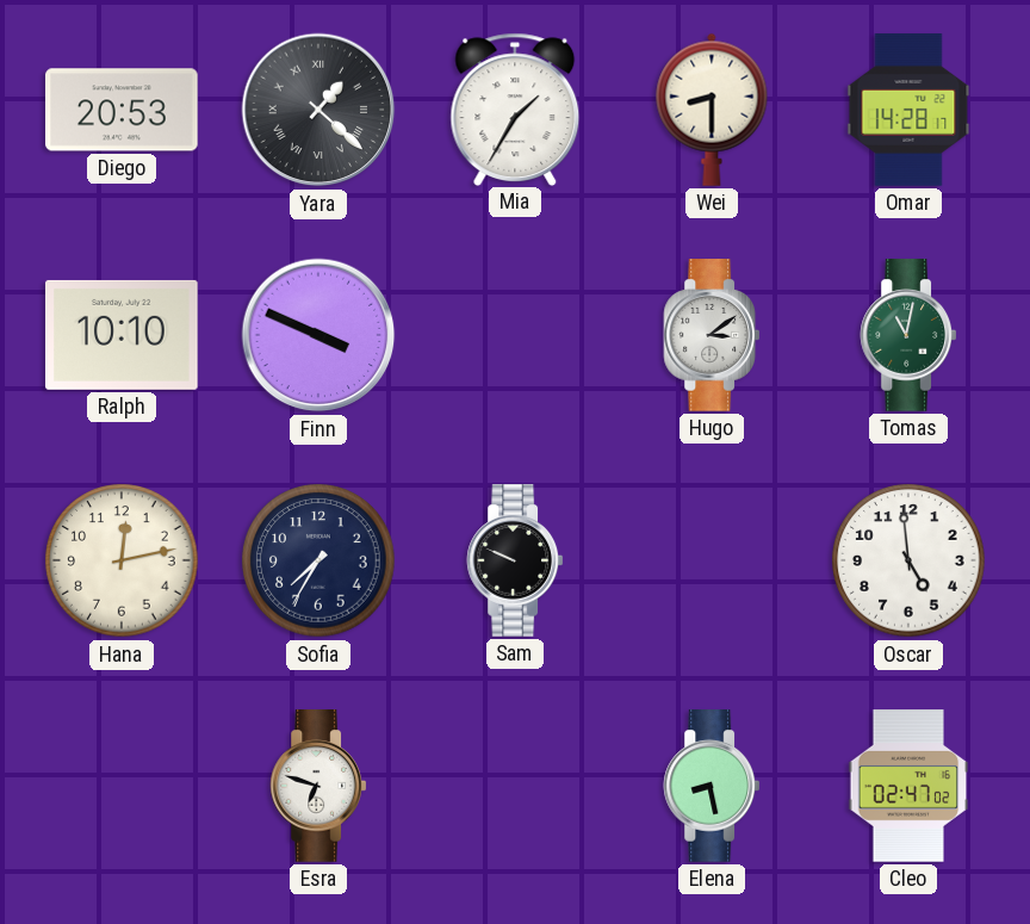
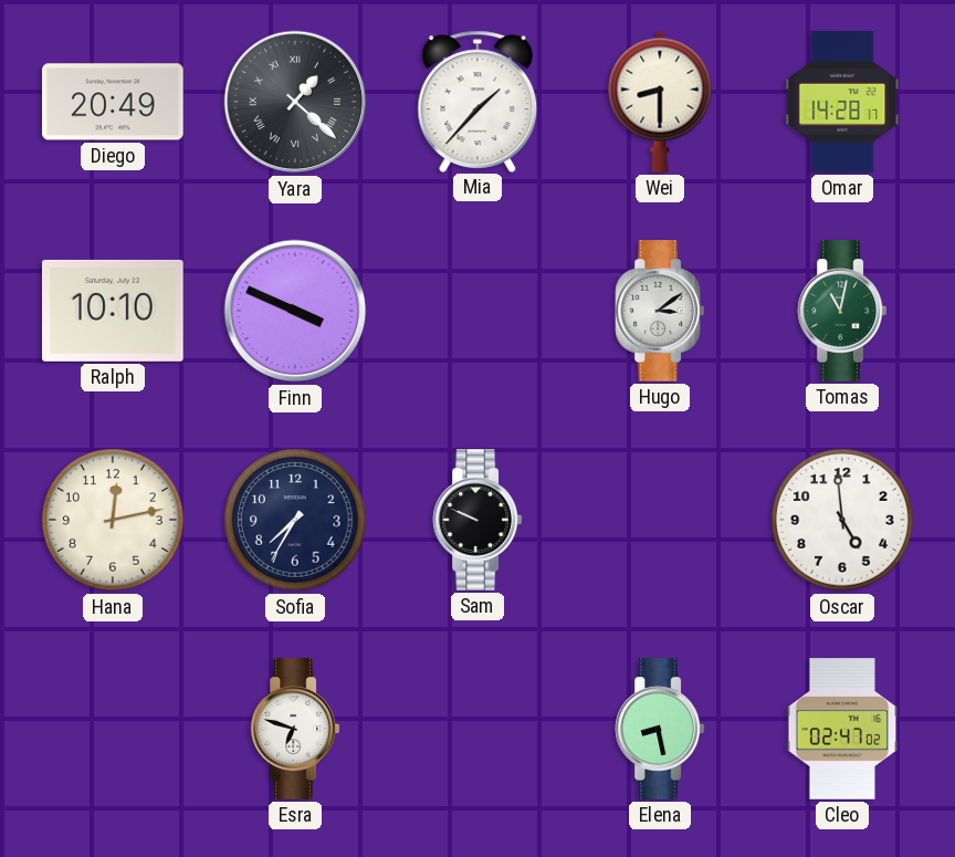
Diego: 20:53 -> 20:49 (113, 102)
Mia: 1:35 -> 1:37 (478, 101)
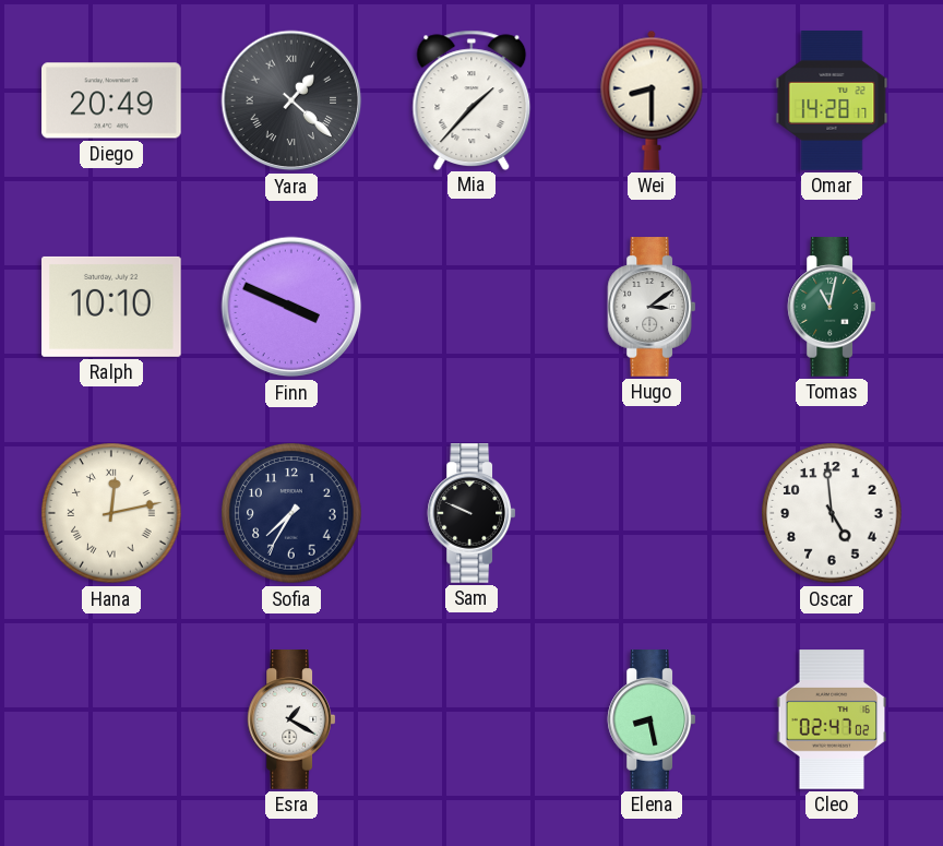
Hana numerals: Arabic -> Roman (111, 513)
Esra: 6:48 -> 1:20 (291, 719)
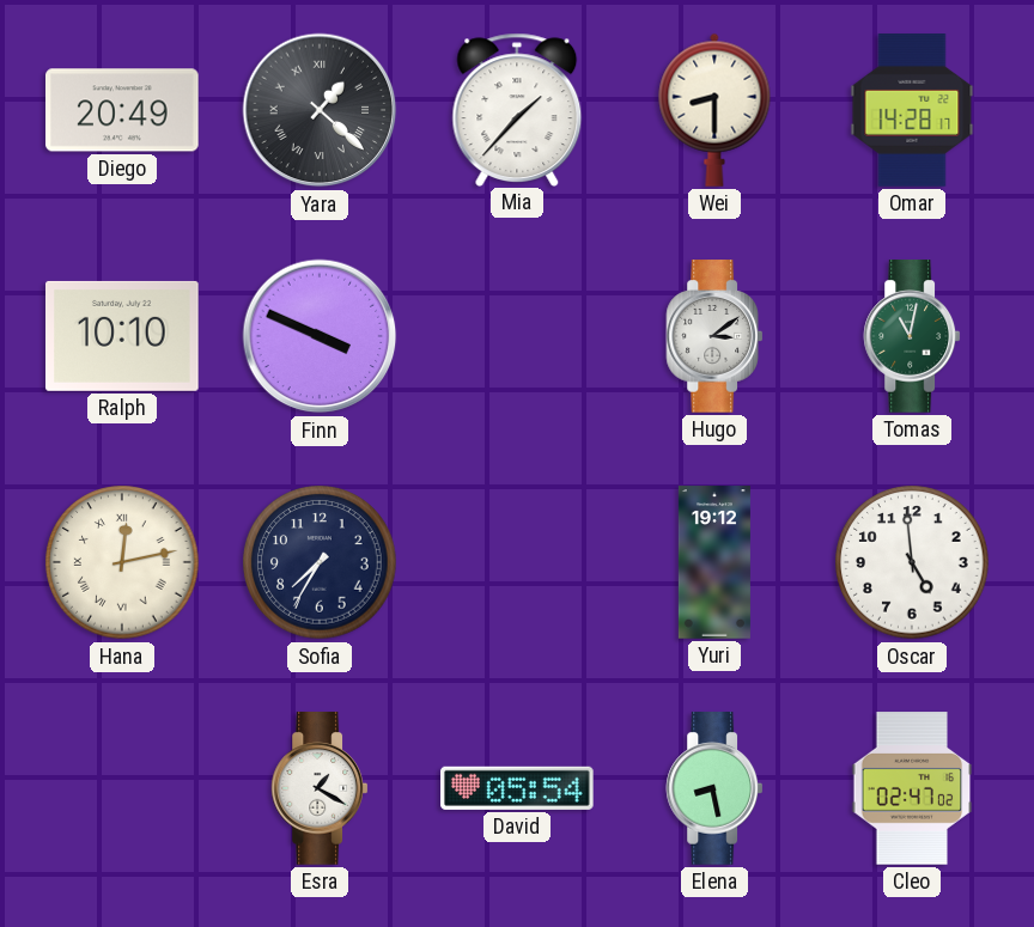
Sam: 9:49 -> none (471, 513)
Yuri: none -> 19:12 (714, 562)
David: none -> 05:54 (518, 788)
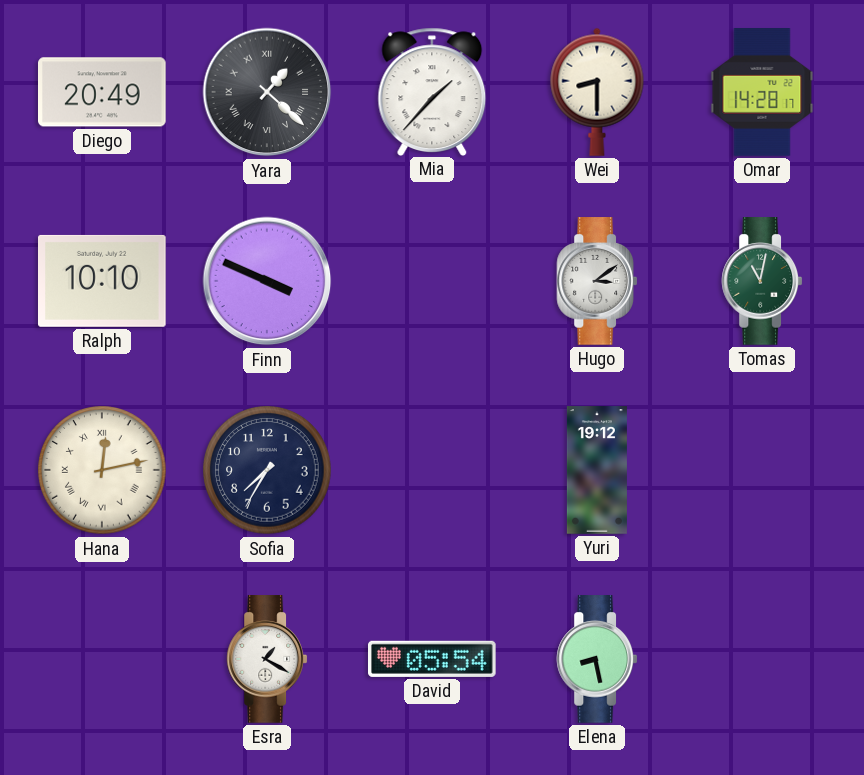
Oscar: 4:59 -> none (912, 562)
Cleo: 02:47 -> none (912, 788)
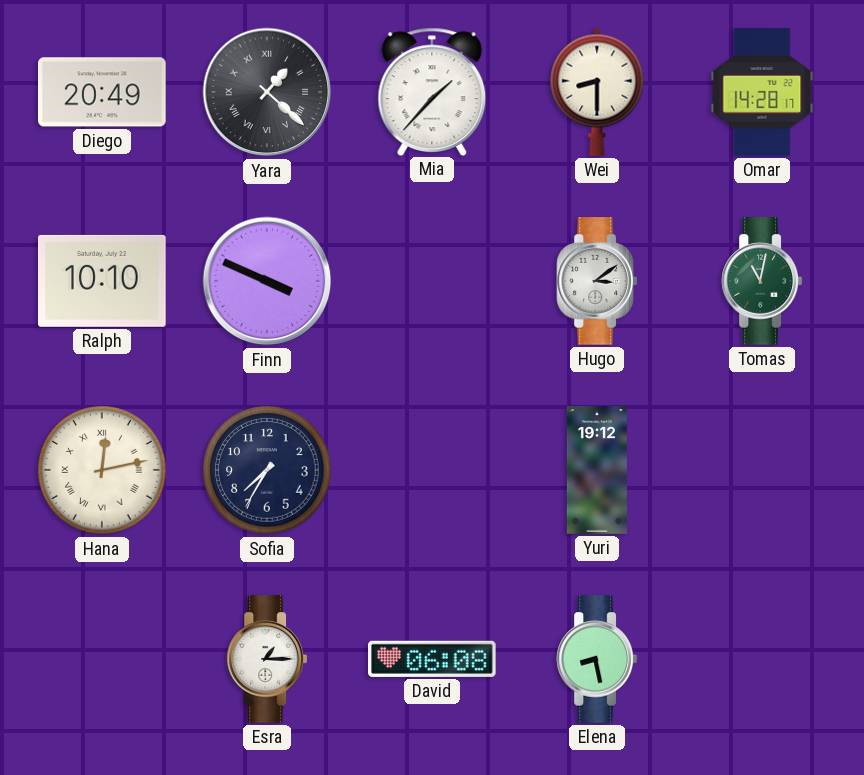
Esra: 1:20 -> 1:15 (267, 659)
David: 05:54 -> 06:08 (433, 659)
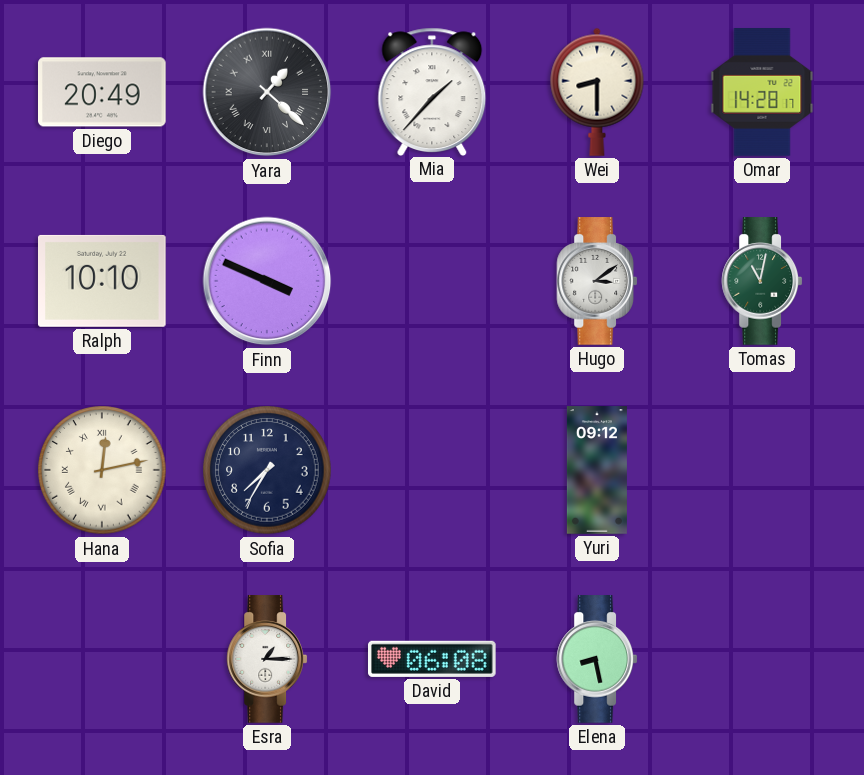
Yuri: 19:12 -> 09:12 (597, 470)
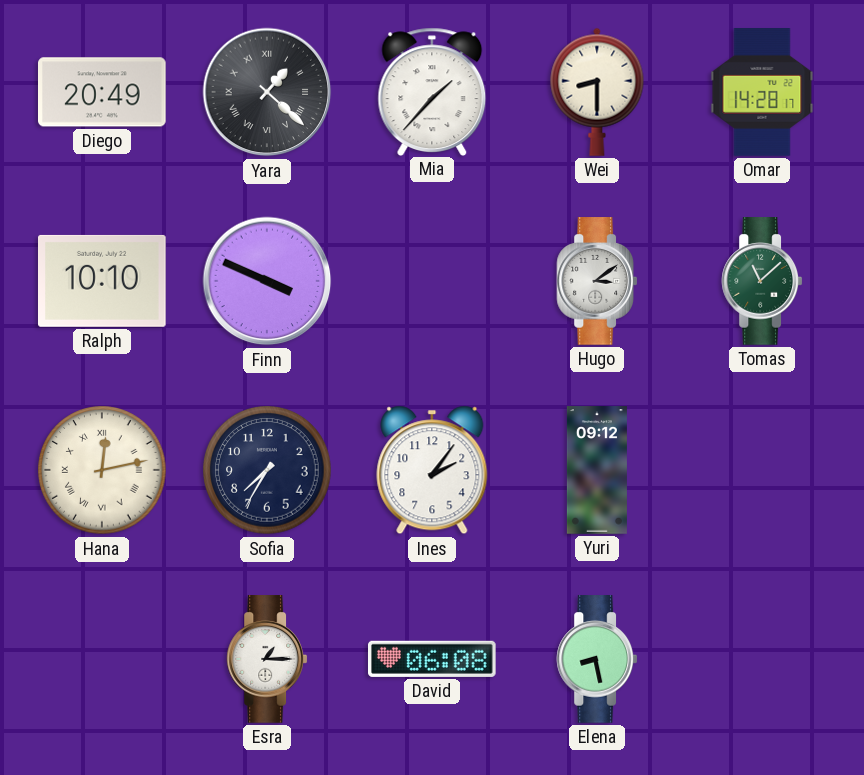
Tomas: 11:02 -> 11:08 (762, 281)
Ines: none -> 2:06 (432, 470)
